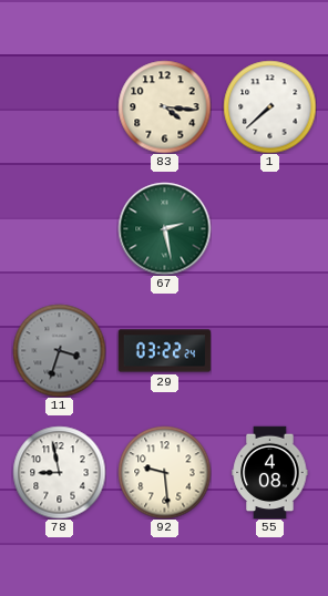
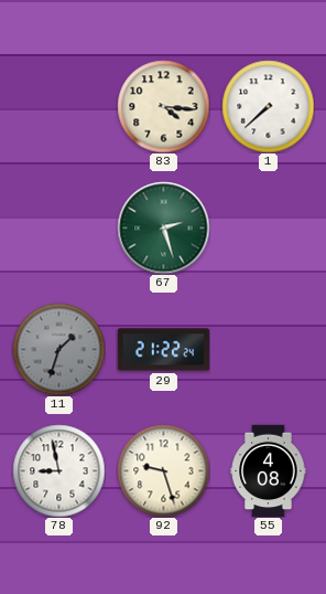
67: 2:28 -> 2:27 (163, 227)
11: 3:33 -> 1:33 (58, 349)
29: 03:22 -> 21:22 (163, 350)
92: 9:29 -> 9:27 (163, 470)
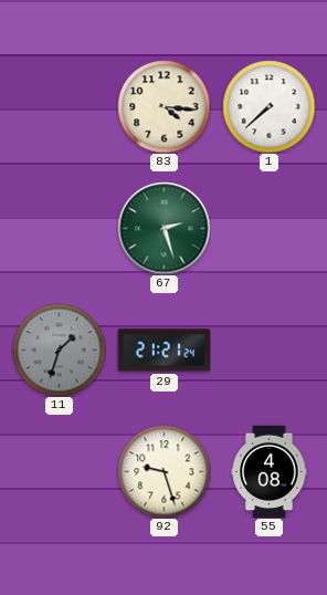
29: 21:22 -> 21:21 (163, 351)
78: 8:58 -> none (58, 470)
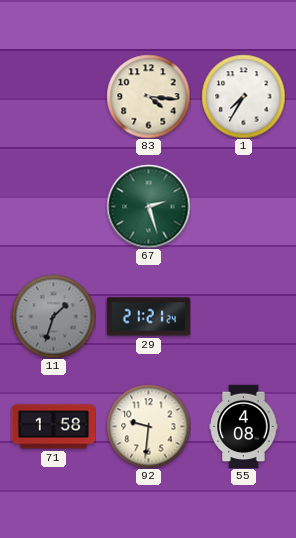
1: 7:38 -> 7:35 (243, 96)
71: none -> 1:58 (53, 427)
92: 9:27 -> 9:31 (148, 426)
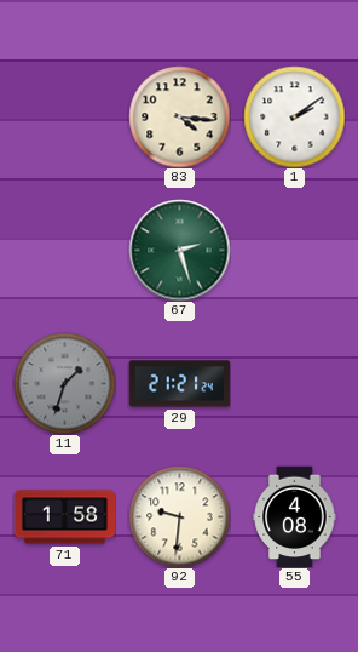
1: 7:35 -> 2:09 (294, 116)
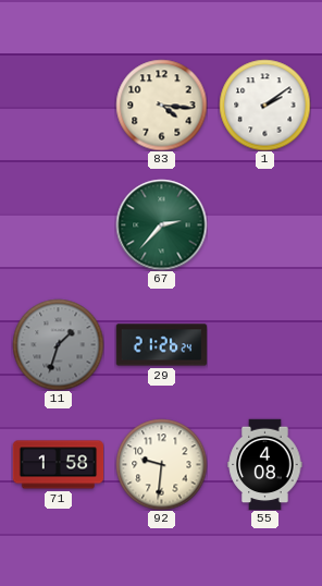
67: 2:27 -> 2:37 (161, 224)
29: 21:21 -> 21:26 (161, 345)
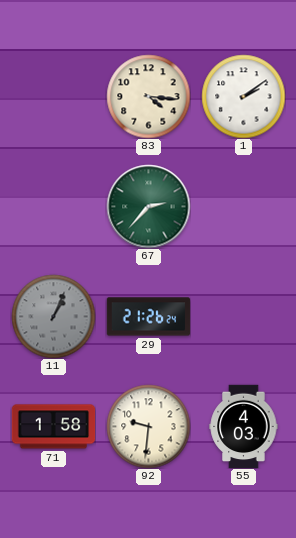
11: 1:33 -> 1:04 (53, 316)
55: 4:08 -> 4:03 (244, 426)
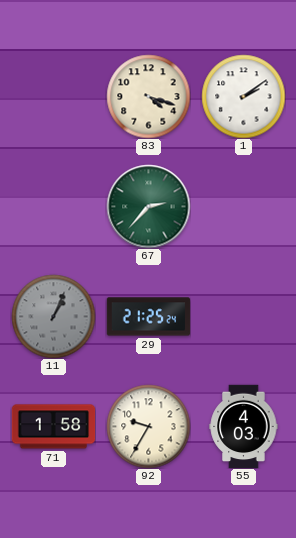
83: 4:16 -> 4:18 (148, 96)
29: 21:26 -> 21:25 (148, 317)
92: 9:31 -> 9:35 (148, 426)
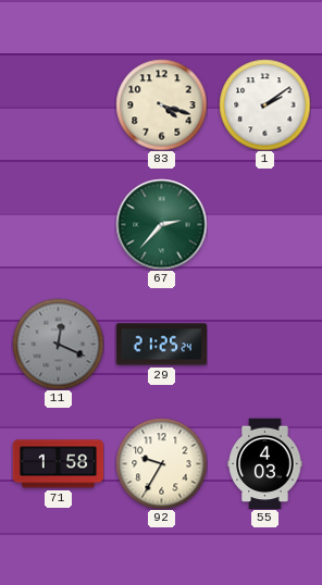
11: 1:04 -> 12:19 (58, 344)
